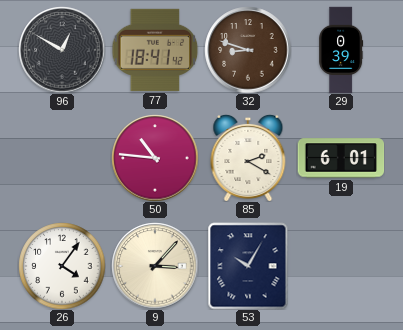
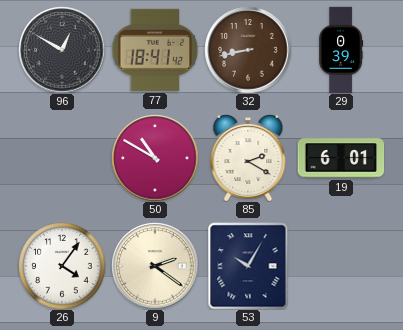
32: 8:48 -> 8:43 (248, 50)
50: 10:46 -> 10:50 (155, 158)
9: 3:07 -> 2:21 (155, 266)
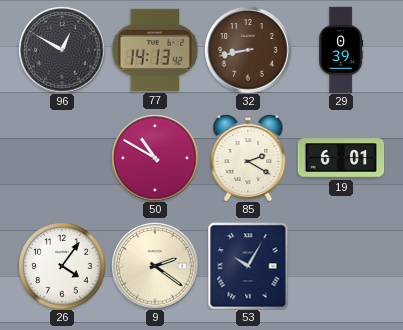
77: 18:41 -> 14:13 (155, 50)
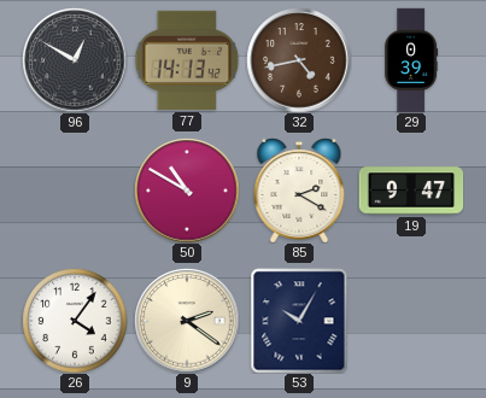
32: 8:43 -> 4:43 (299, 60)
19: 6:01 -> 9:47 (411, 191)
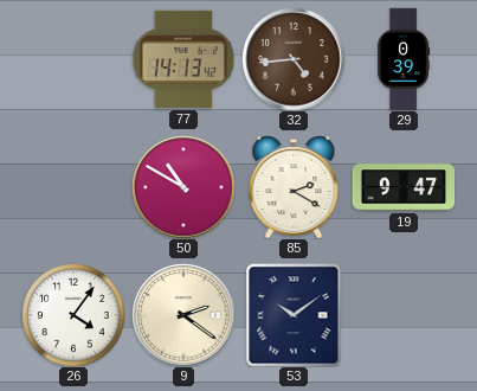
96: 12:50 -> none (75, 60)
32: 4:43 -> 4:44 (294, 59)
53: 10:05 -> 10:09 (294, 315)
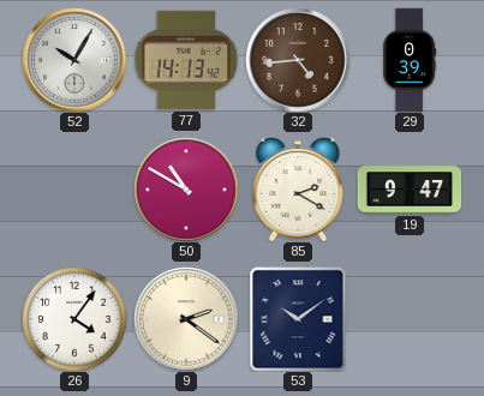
52: none -> 10:05 (74, 60)
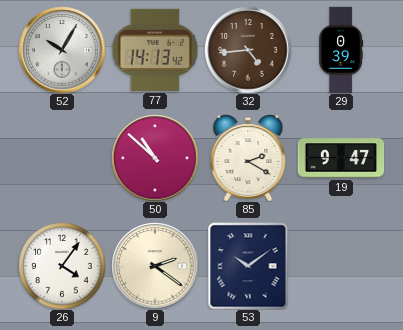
50: 10:50 -> 10:52 (155, 158)
